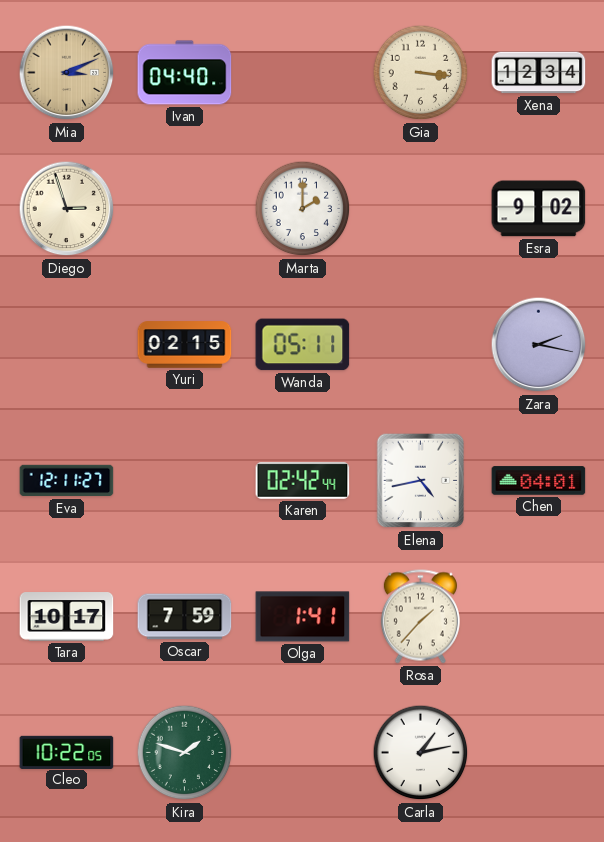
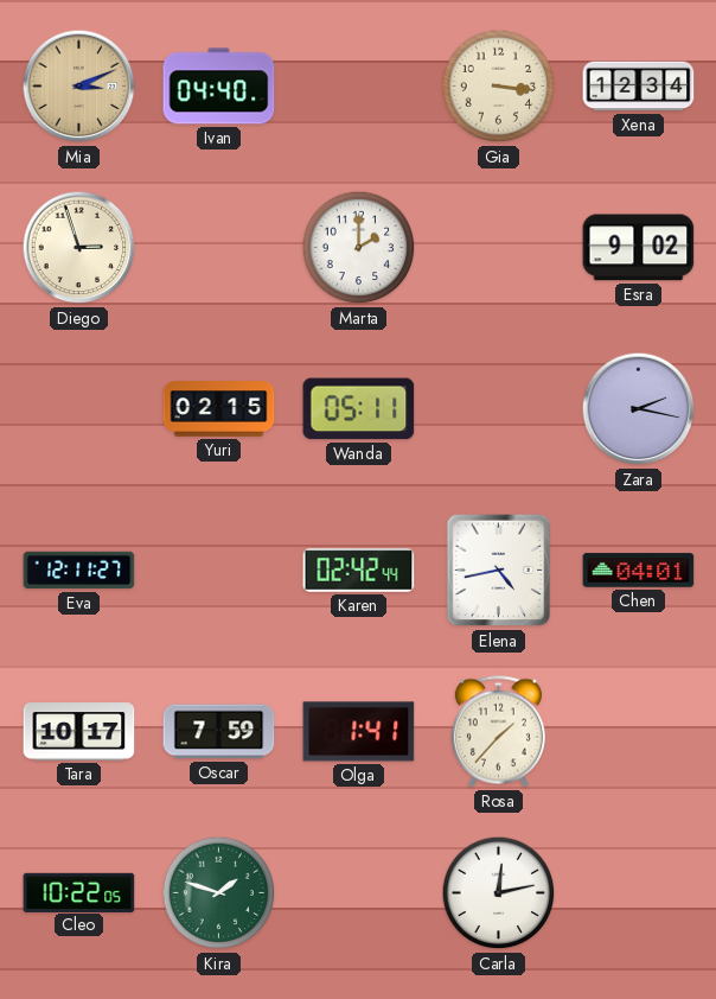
Carla: 1:13 -> 12:13 (499, 893)
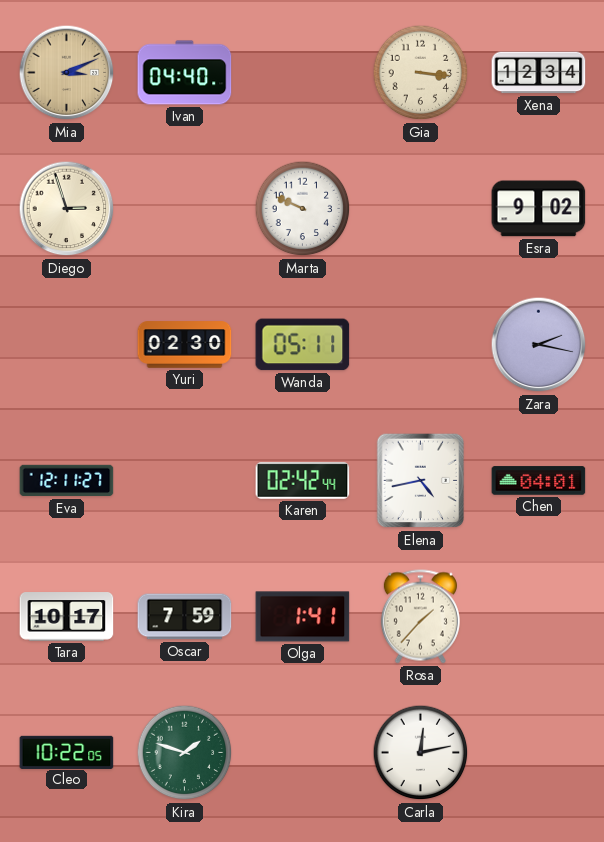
Marta: 2:00 -> 9:49 (303, 209)
Yuri: 02:15 -> 02:30 (185, 345)
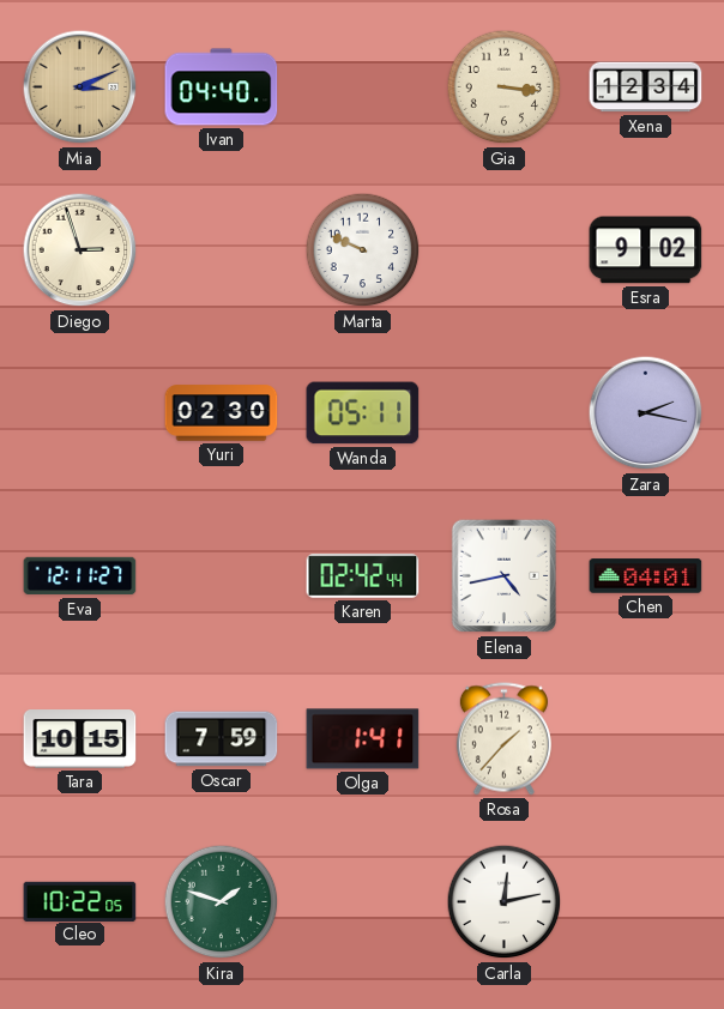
Tara: 10:17 -> 10:15 (80, 739)
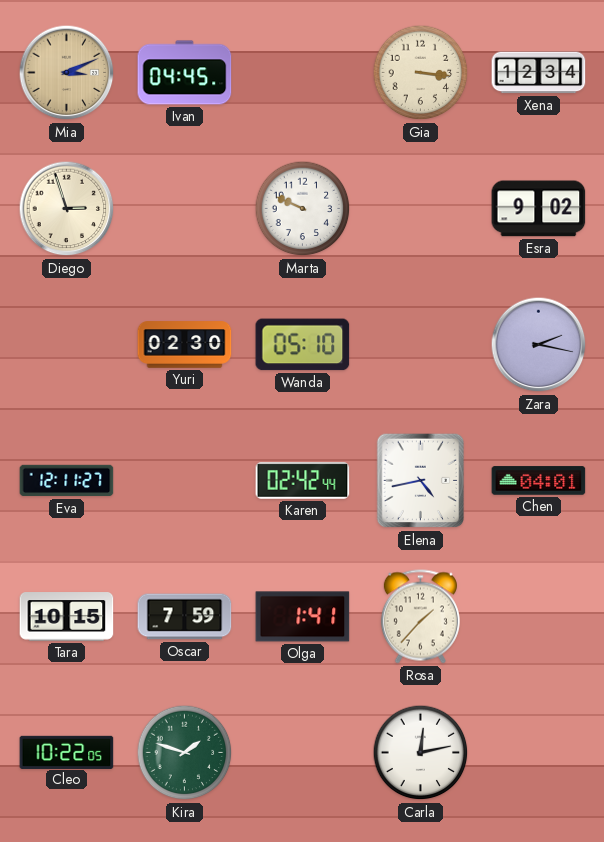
Ivan: 04:40 -> 04:45 (185, 73)
Wanda: 05:11 -> 05:10 (303, 345)
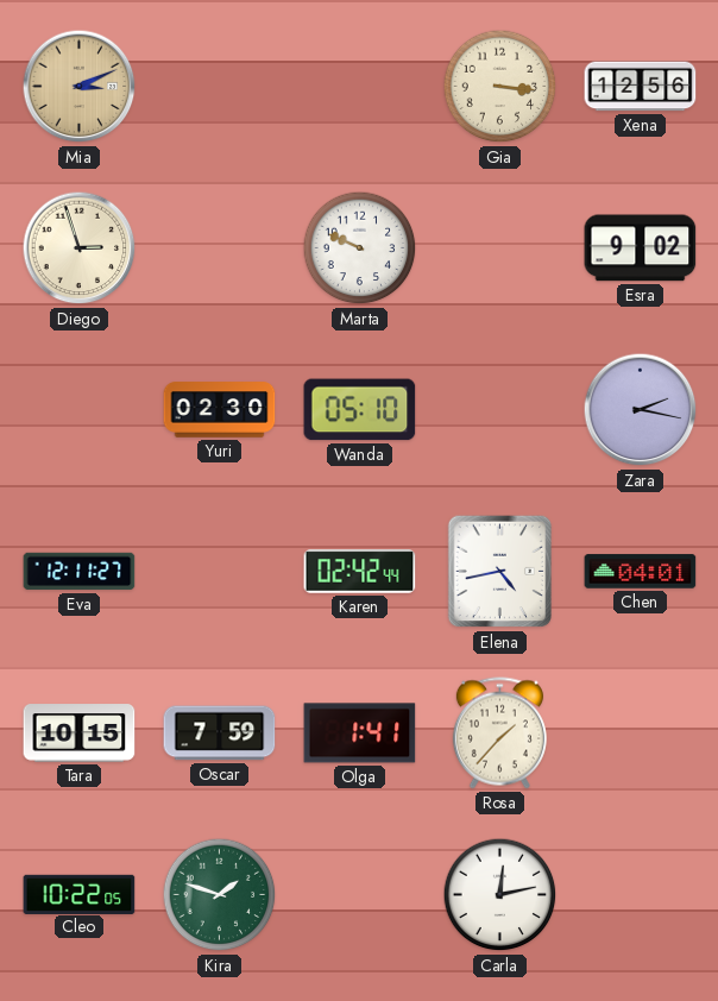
Ivan: 04:45 -> none (185, 73)
Xena: 12:34 -> 12:56 (641, 87)
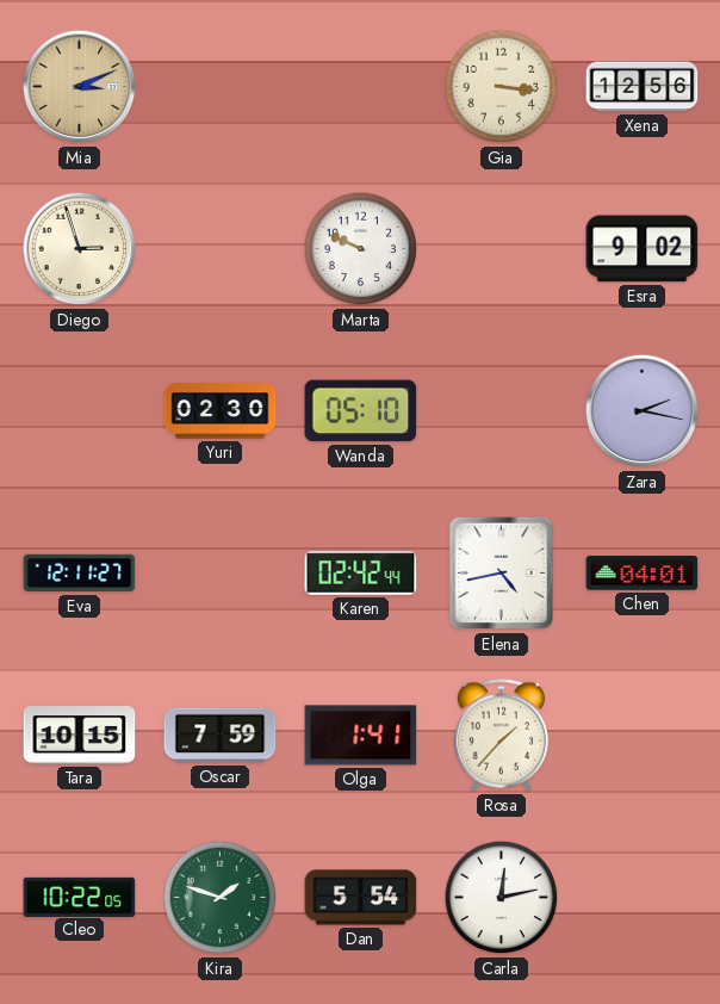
Dan: none -> 5:54 (361, 898)
